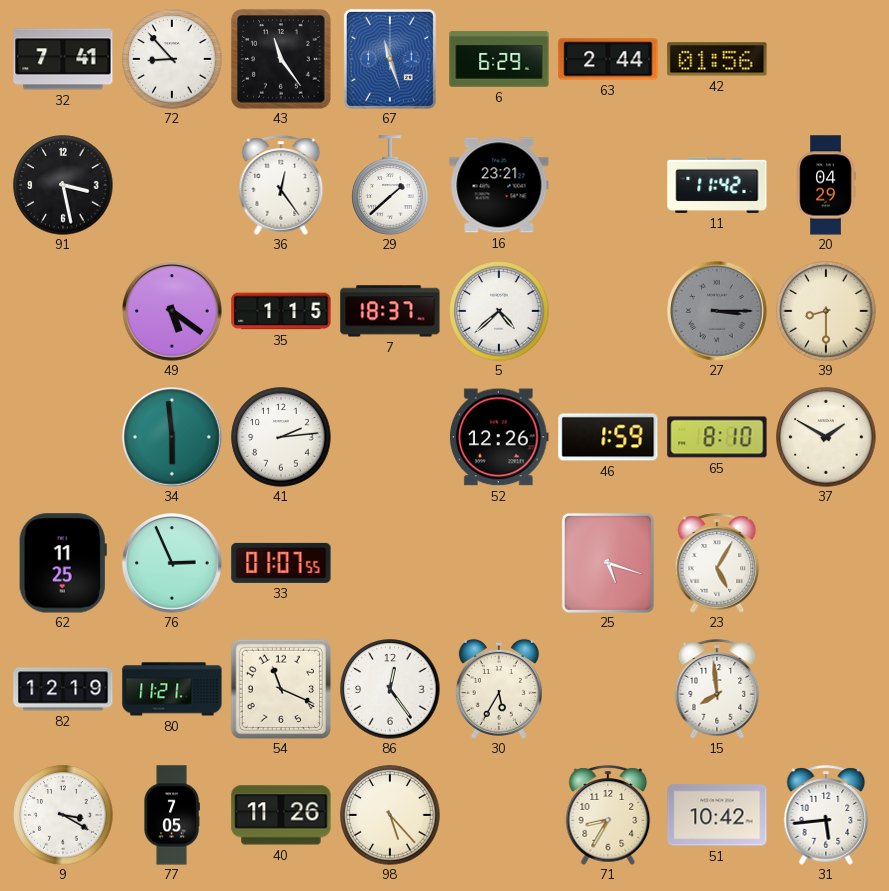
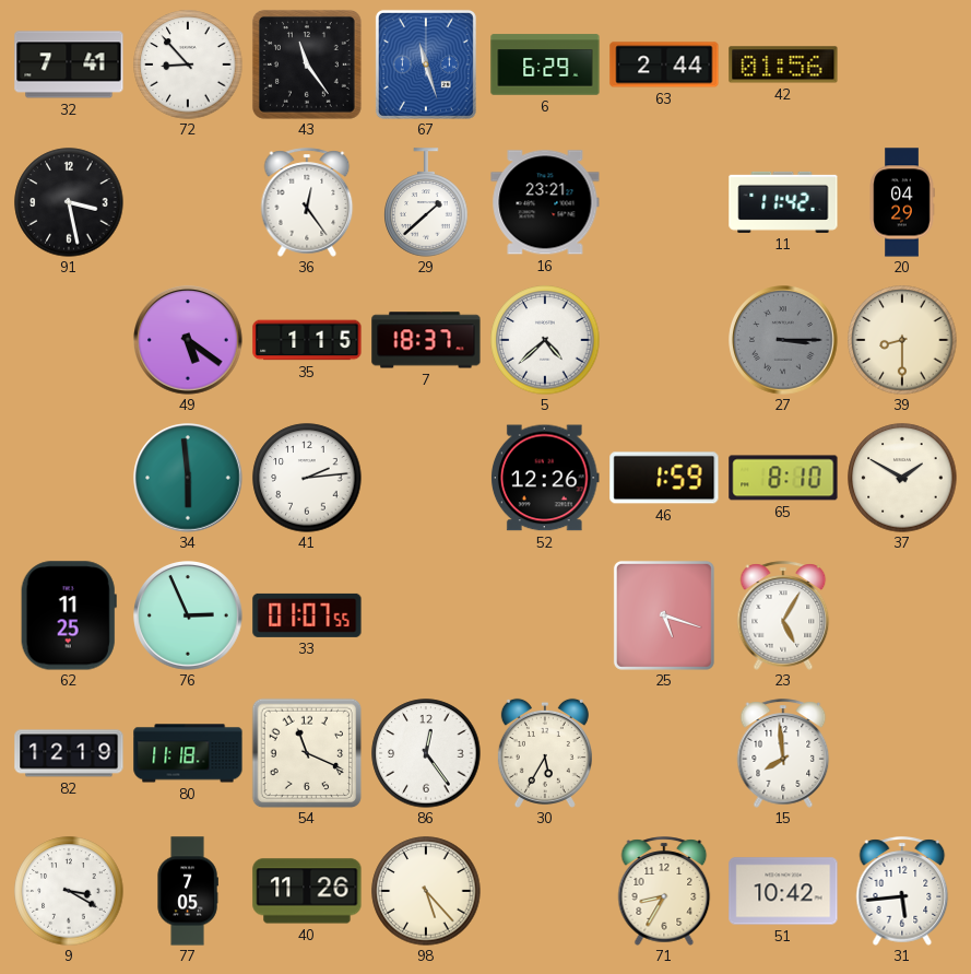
80: 11:21 -> 11:18 (188, 753)
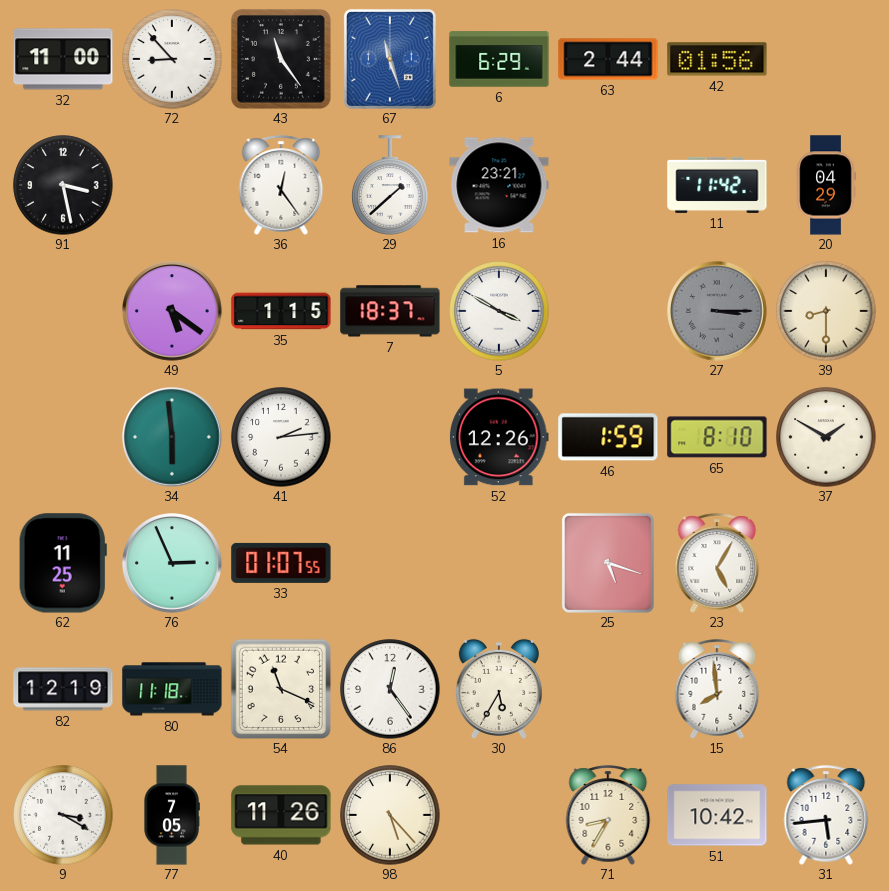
32: 7:41 -> 11:00 (63, 59)
5: 4:38 -> 3:50 (499, 311)
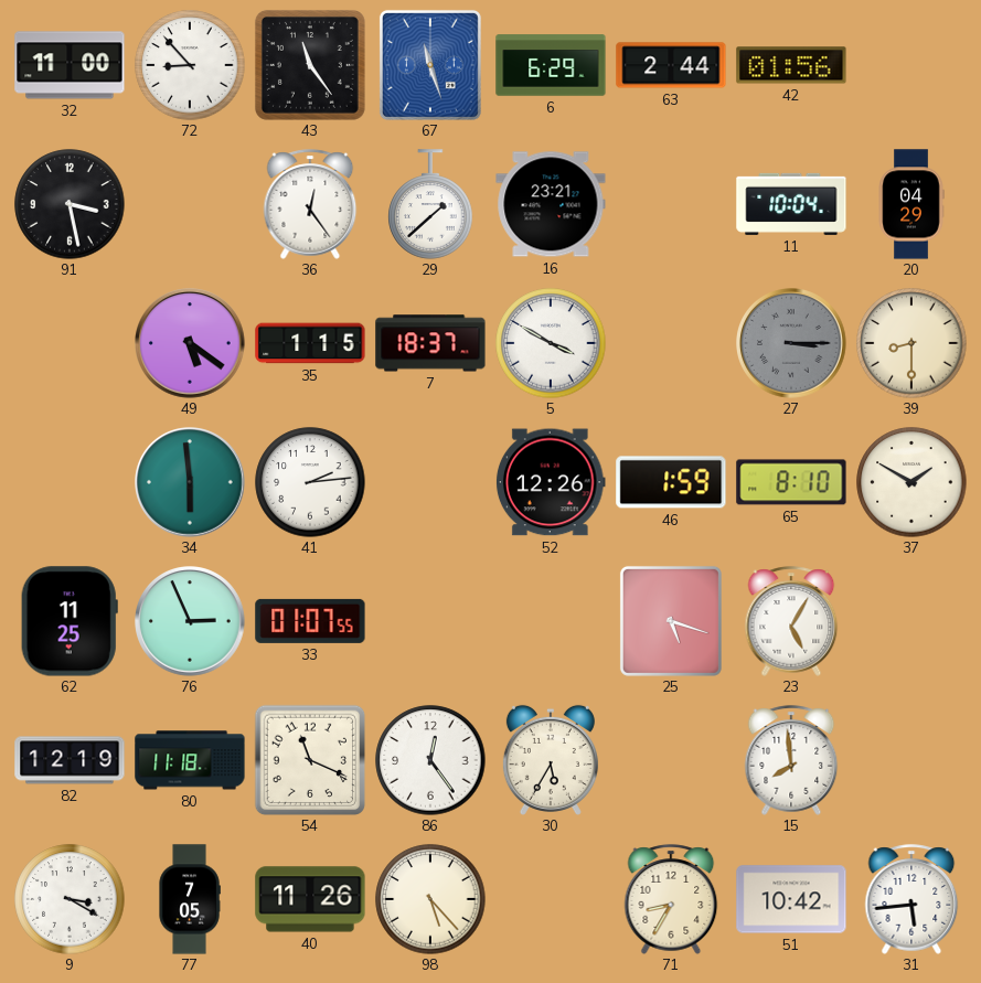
11: 11:42 -> 10:04 (791, 204)
